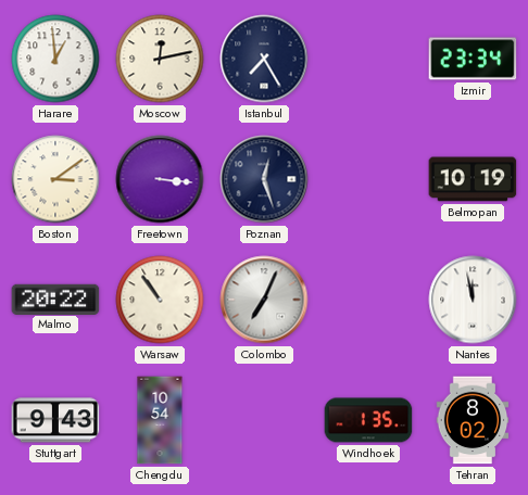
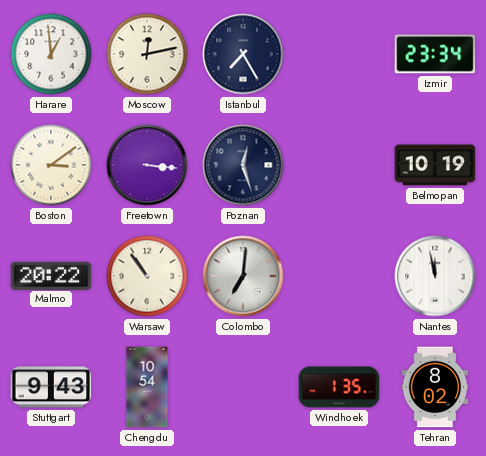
Colombo: 7:04 -> 7:01 (243, 276)
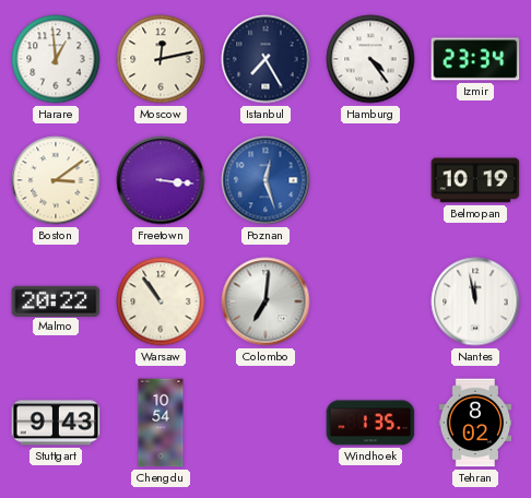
Hamburg: none -> 4:24 (370, 59)
Poznan dial: navy -> blue (265, 180)
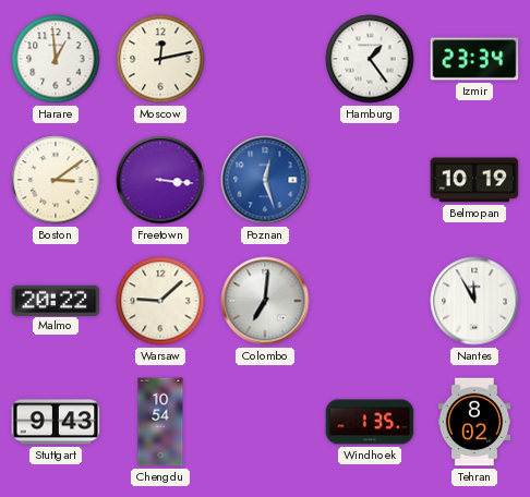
Istanbul: 7:25 -> none (265, 59)
Hamburg: 4:24 -> 1:24 (370, 59)
Warsaw: 10:54 -> 9:08 (160, 301)
Nantes: 11:58 -> 11:55 (474, 301)
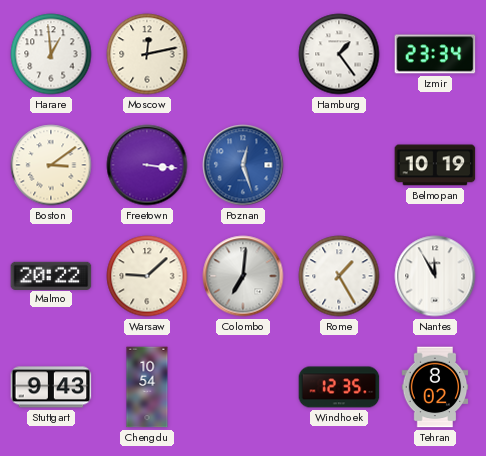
Rome: none -> 1:25 (339, 276)
Windhoek: 1:35 -> 12:35 (339, 387)
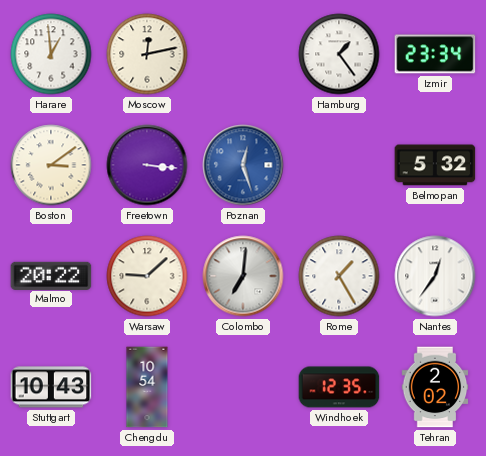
Belmopan: 10:19 -> 5:32 (435, 165)
Nantes: 11:55 -> 12:36 (435, 276)
Stuttgart: 9:43 -> 10:43 (51, 387)
Tehran: 8:02 -> 2:02 (435, 387)
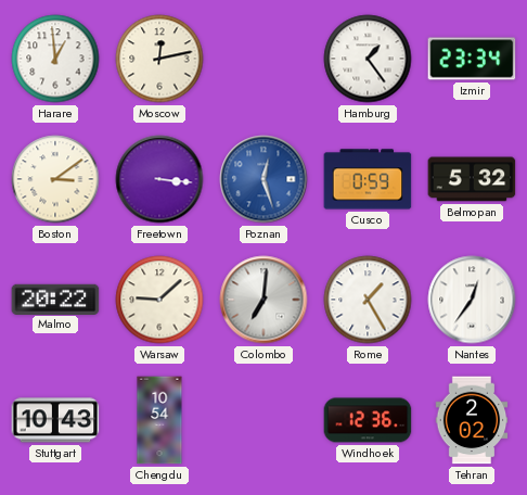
Cusco: none -> 0:59 (368, 179)
Windhoek: 12:35 -> 12:36 (368, 420)
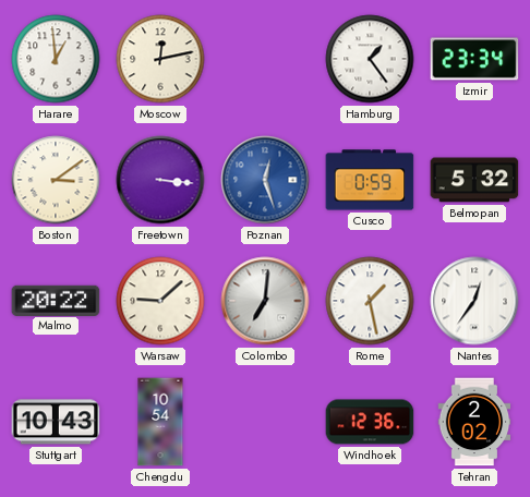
Rome: 1:25 -> 1:28 (370, 301)
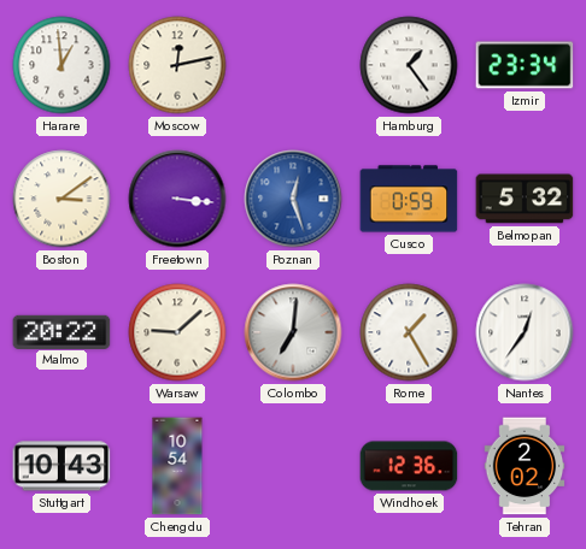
Rome: 1:28 -> 1:25 (409, 332)
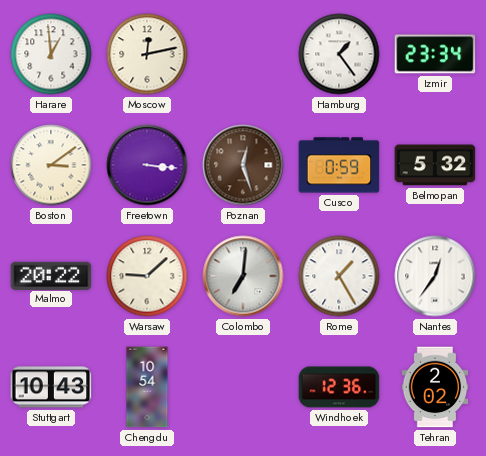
Poznan dial: blue -> brown (243, 165)
